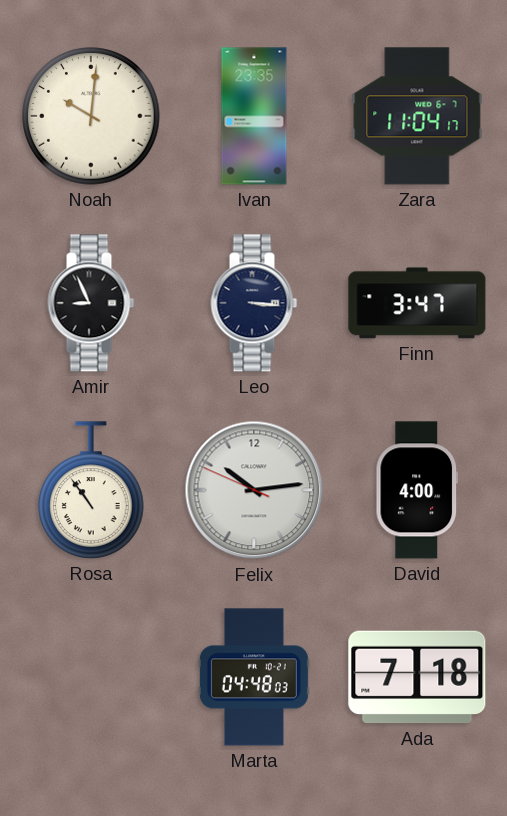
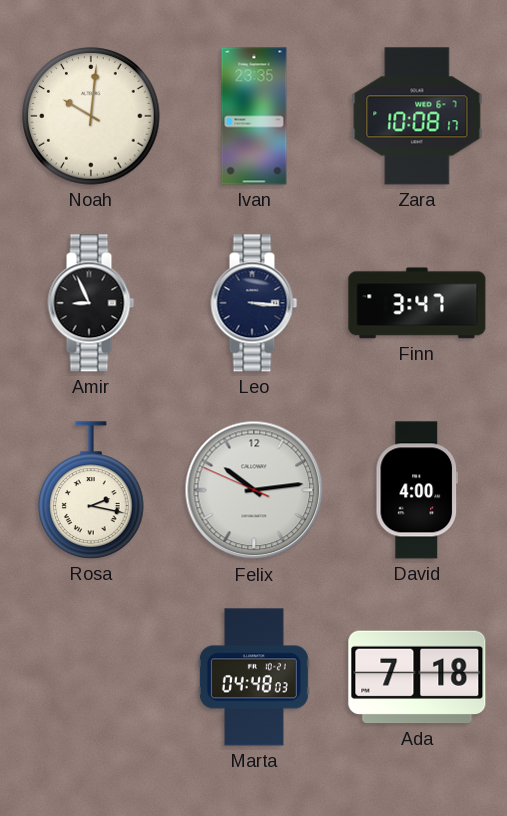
Zara: 11:04 -> 10:08 (417, 116)
Rosa: 10:54 -> 2:17 (92, 490)
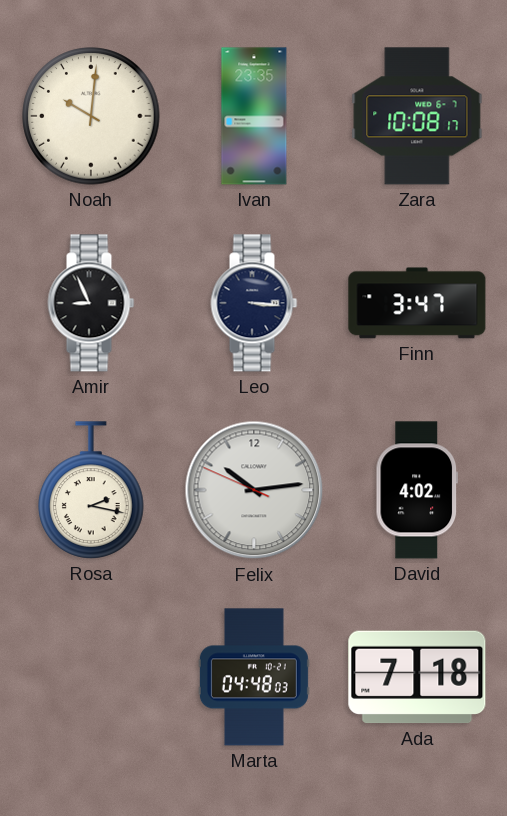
David: 4:00 -> 4:02 (416, 490)
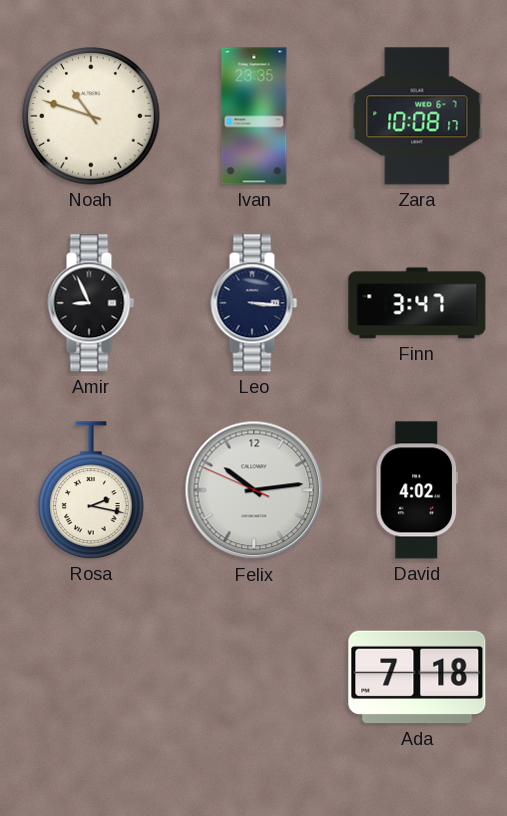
Noah: 10:01 -> 10:48 (91, 116)
Marta: 04:48 -> none (254, 677)
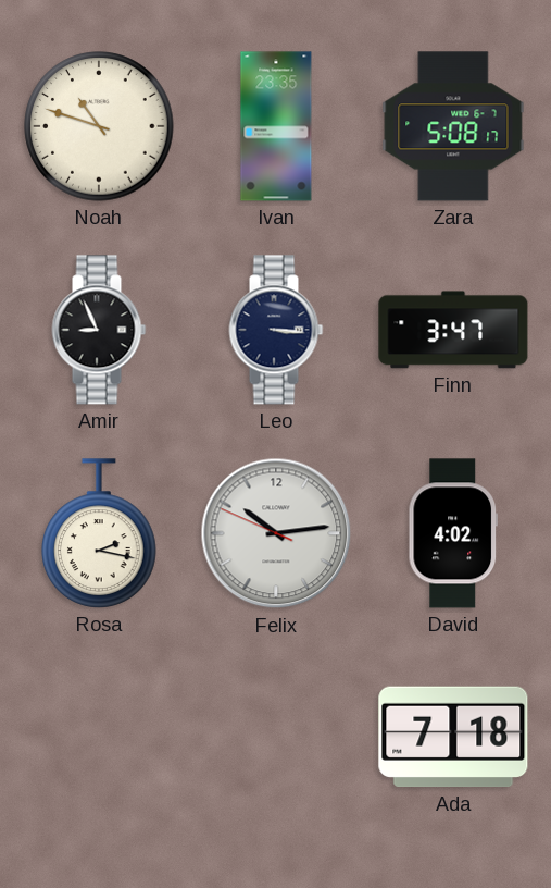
Zara: 10:08 -> 5:08 (453, 126)
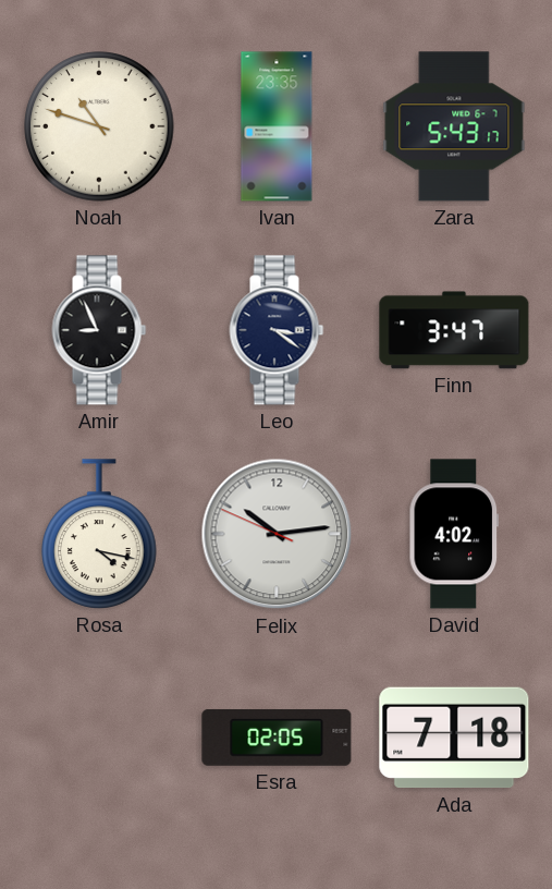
Zara: 5:08 -> 5:43 (454, 126)
Leo: 3:16 -> 3:21 (277, 330)
Rosa: 2:17 -> 4:17 (100, 534)
Esra: none -> 02:05 (277, 738)
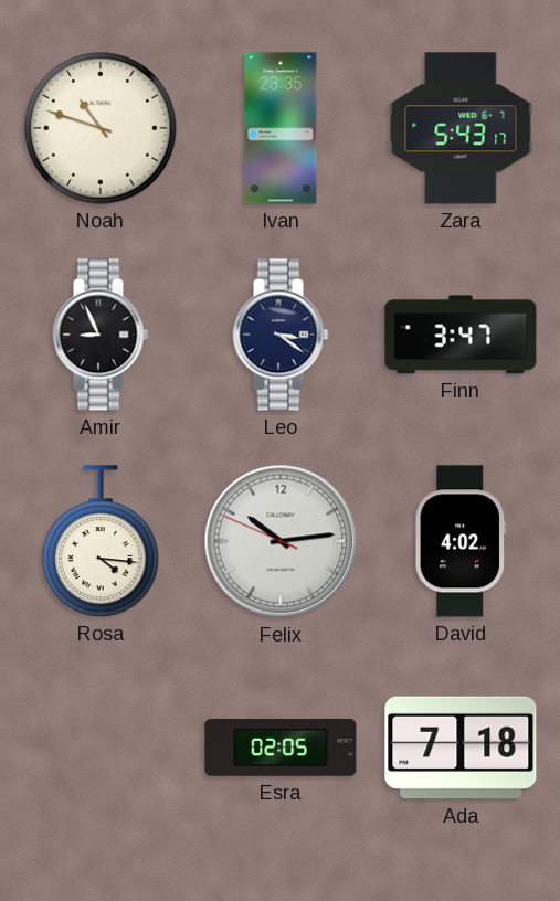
Rosa: 4:17 -> 4:16 (102, 541)
